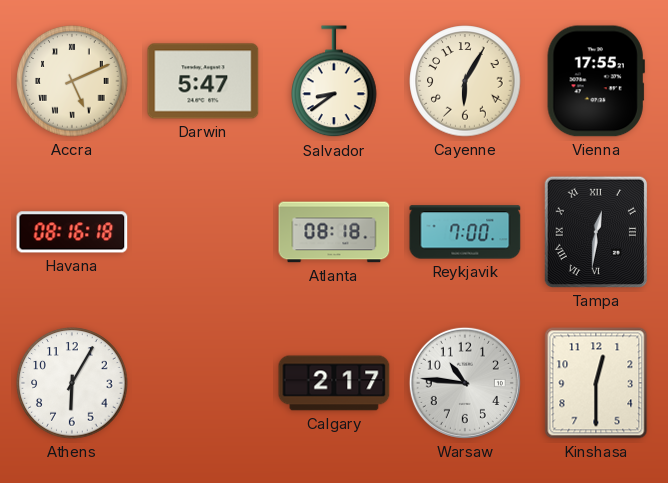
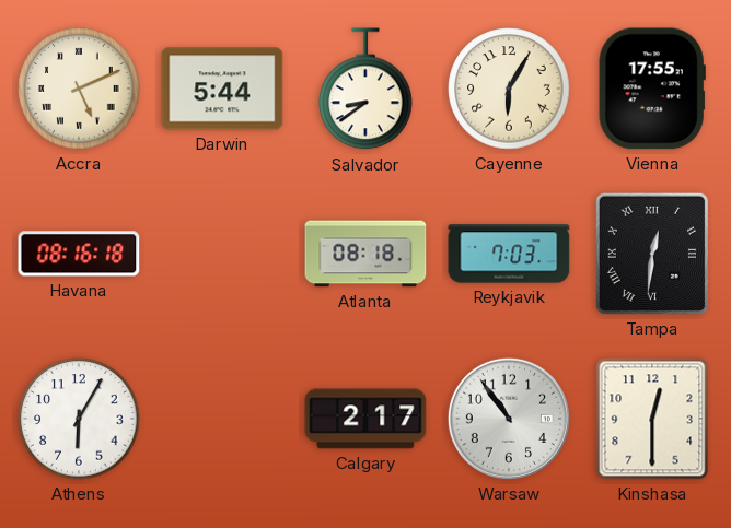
Darwin: 5:47 -> 5:44 (222, 89)
Reykjavik: 7:00 -> 7:03 (509, 254)
Warsaw: 10:46 -> 10:54 (509, 419)
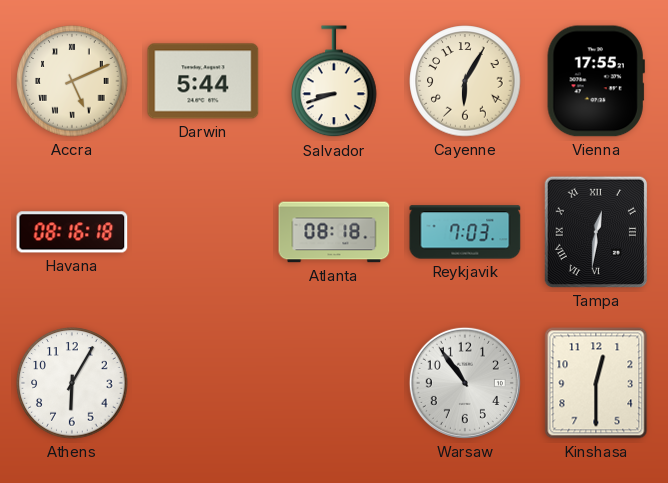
Salvador: 8:39 -> 8:42 (334, 82)
Calgary: 2:17 -> none (366, 419)
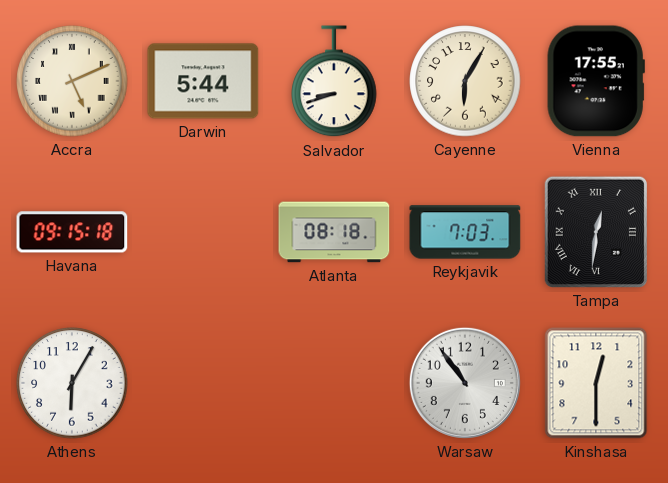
Havana: 08:16 -> 09:15 (72, 232)
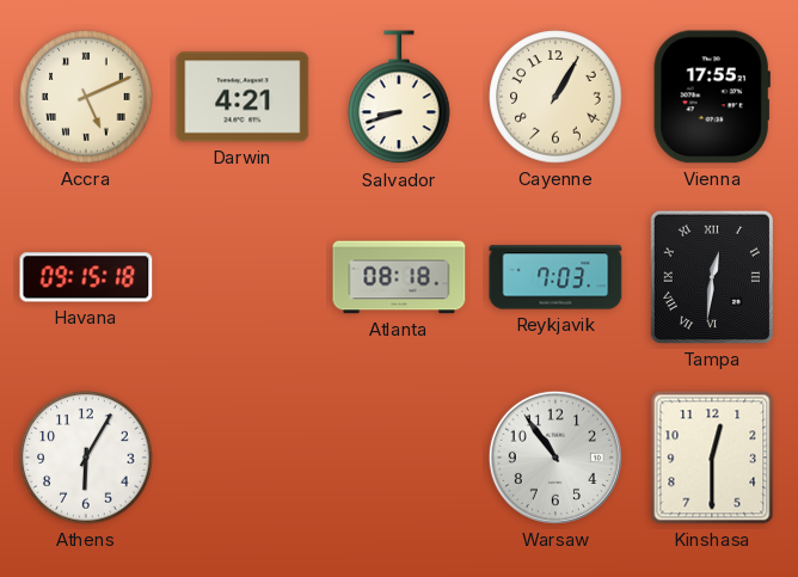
Darwin: 5:44 -> 4:21 (243, 97)
Cayenne: 6:05 -> 1:05 (555, 97)
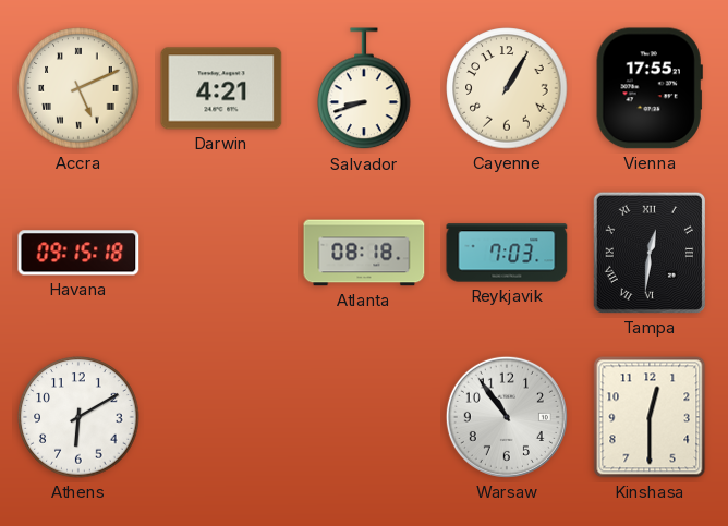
Athens: 6:05 -> 6:10 (78, 417)
